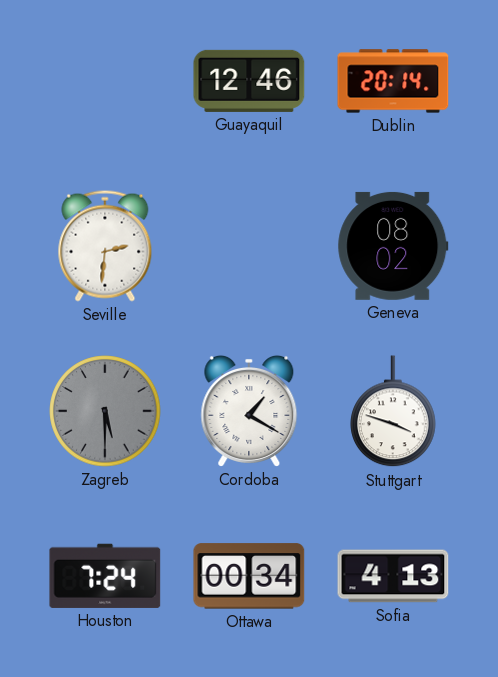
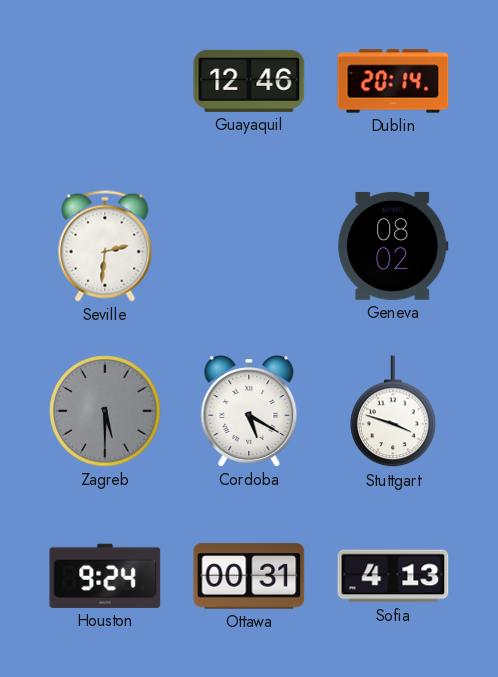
Cordoba: 1:20 -> 5:20 (249, 411)
Houston: 7:24 -> 9:24 (105, 576)
Ottawa: 00:34 -> 00:31 (249, 576)
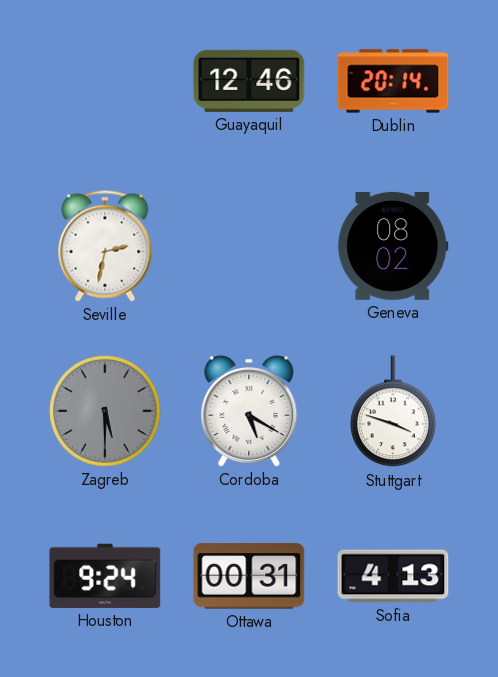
Seville: 2:31 -> 2:32 (105, 246)
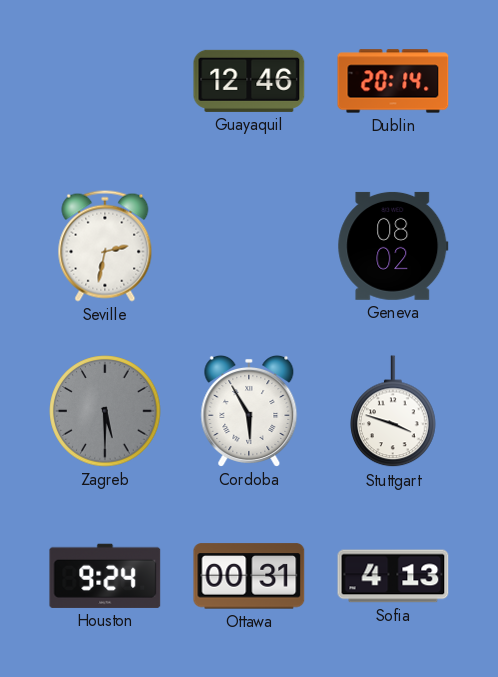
Cordoba: 5:20 -> 5:55 (249, 411)
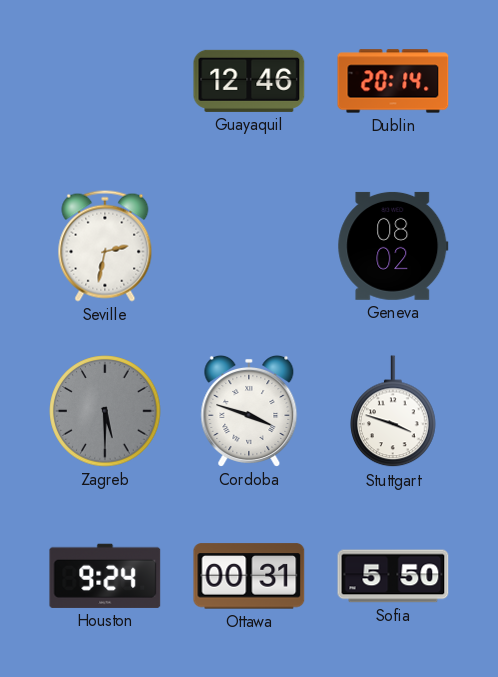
Cordoba: 5:55 -> 3:48 (249, 411)
Sofia: 4:13 -> 5:50 (393, 576)
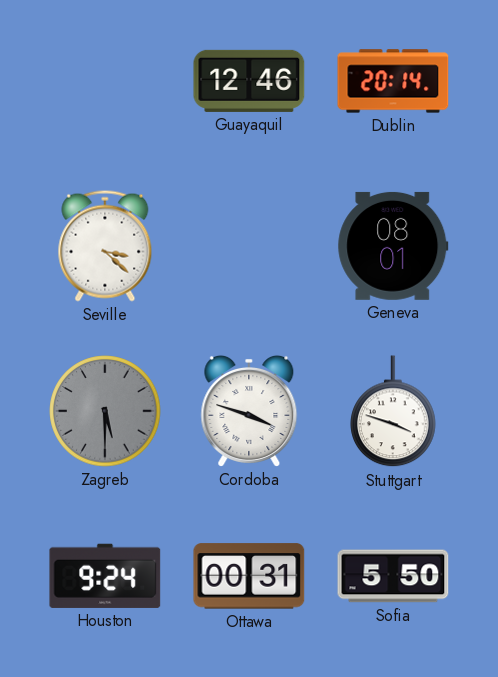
Seville: 2:32 -> 3:22 (105, 246)
Geneva: 08:02 -> 08:01 (393, 246)
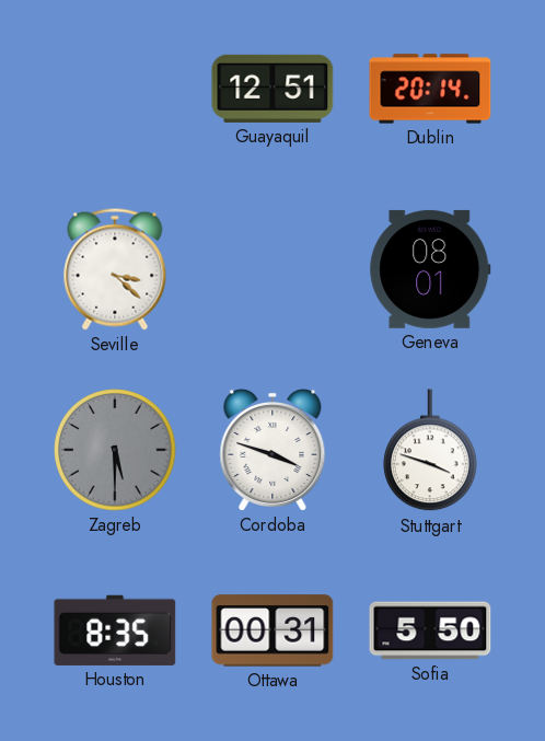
Guayaquil: 12:46 -> 12:51 (272, 89)
Houston: 9:24 -> 8:35 (115, 630)
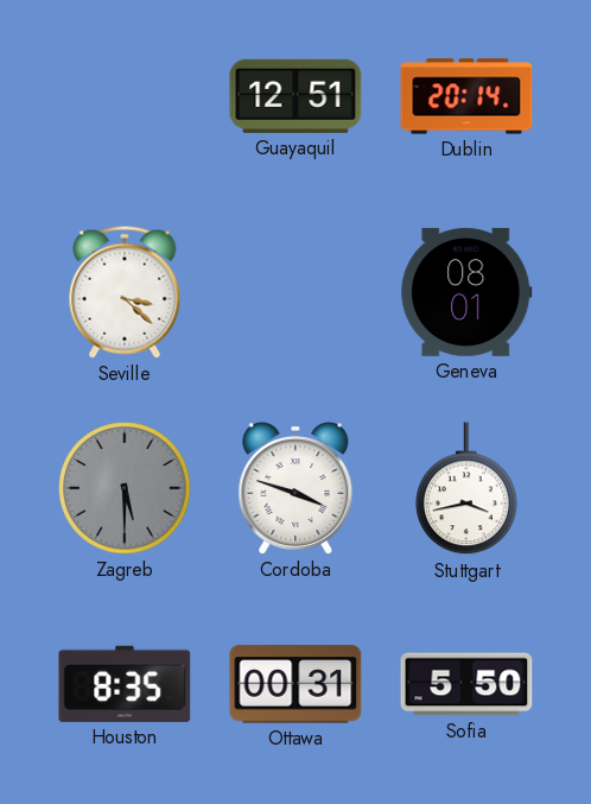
Stuttgart: 3:48 -> 3:43 (466, 489)
